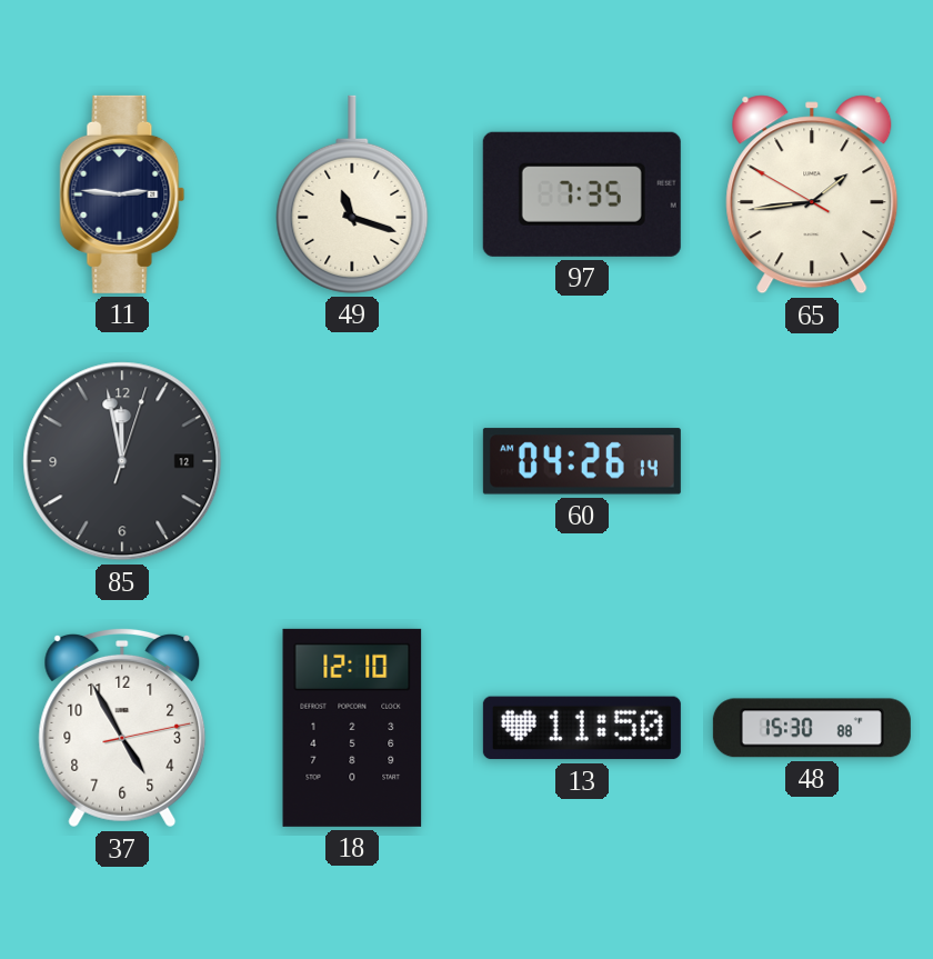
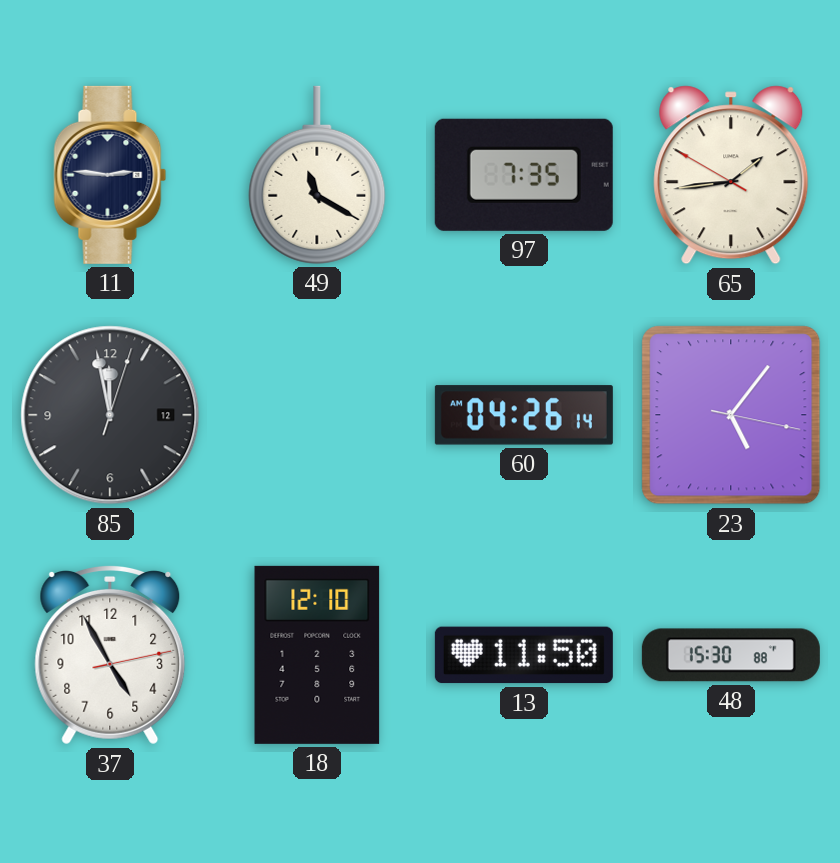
49: 11:18 -> 11:20 (317, 175)
23: none -> 5:06 (731, 415)
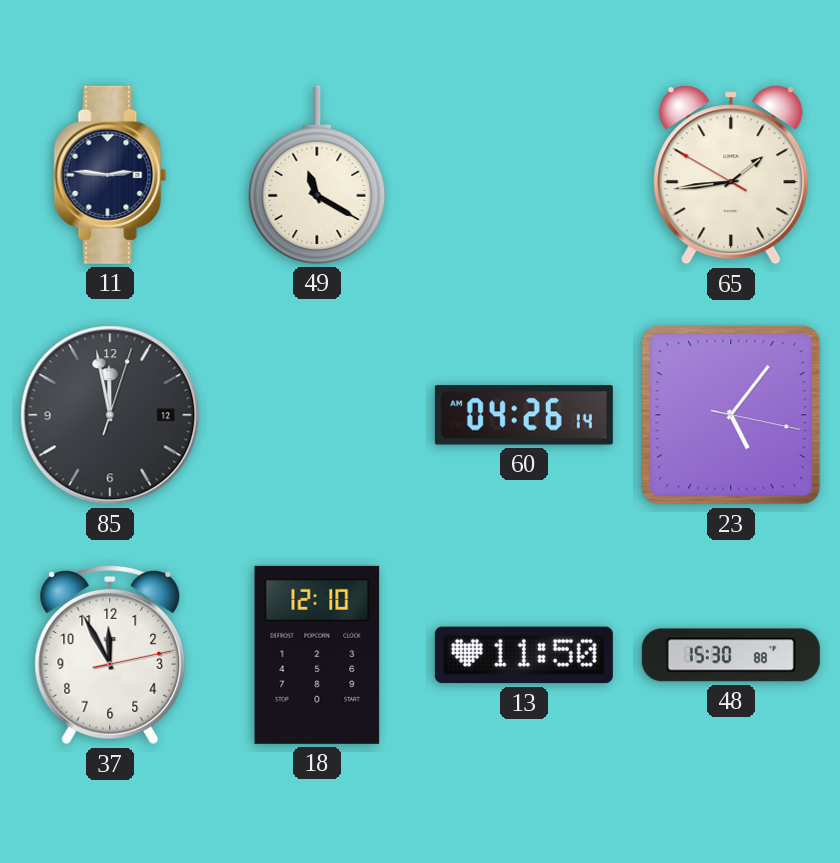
97: 7:35 -> none (524, 175)
37: 4:55 -> 11:55 (110, 655)
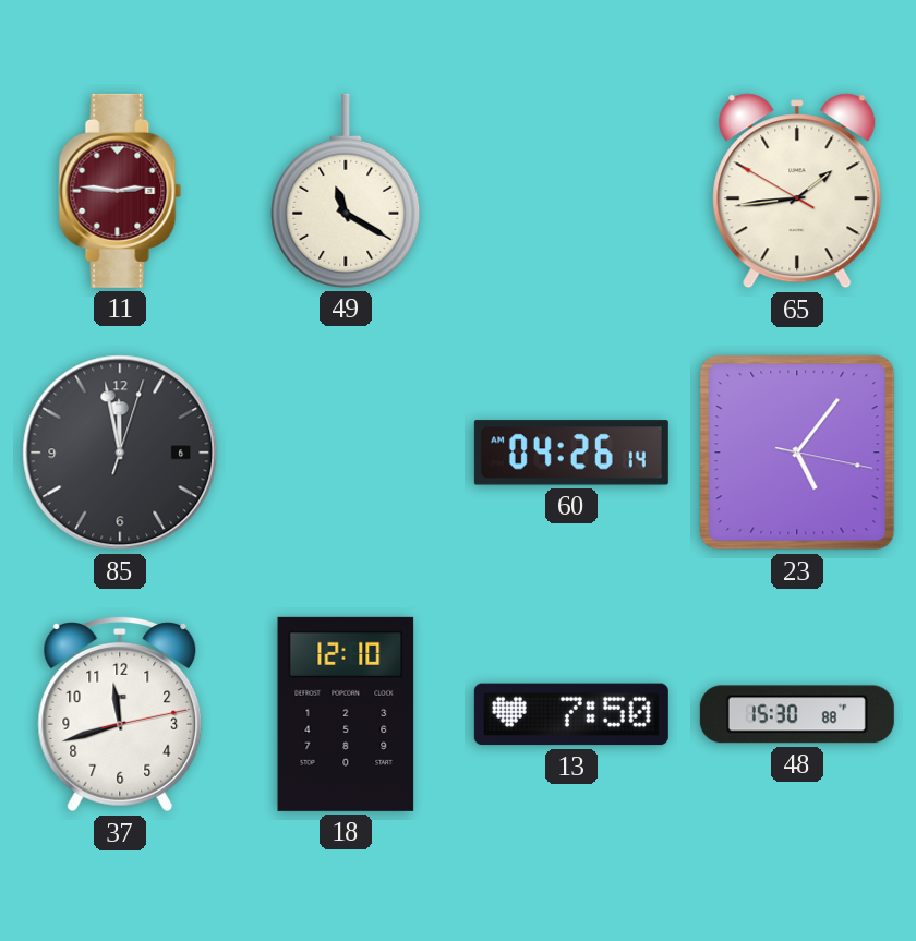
11 dial: navy -> burgundy (120, 191)
85 date: 12 -> 6 (120, 453)
37: 11:55 -> 11:42 (120, 714)
13: 11:50 -> 7:50 (571, 714)
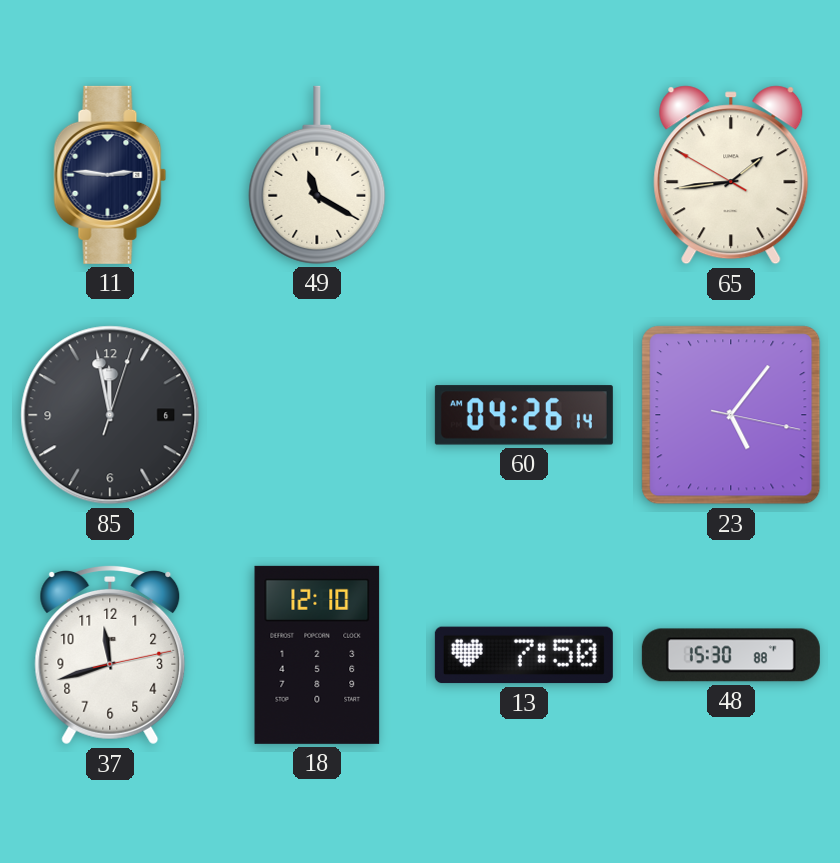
11 dial: burgundy -> navy (110, 175)
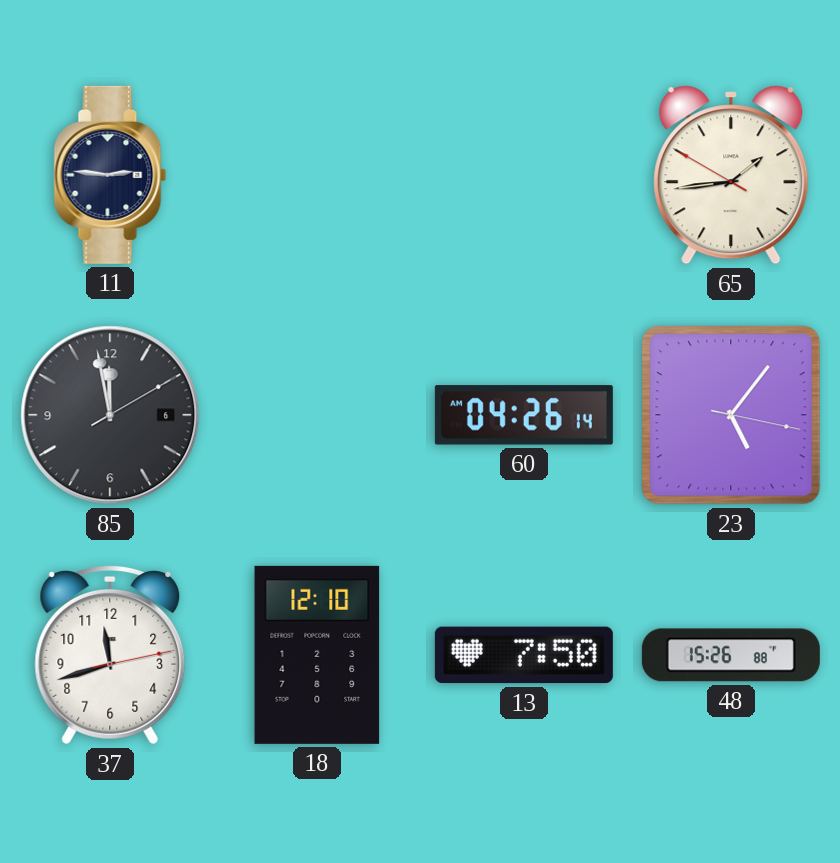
49: 11:20 -> none (317, 175)
85: 11:58:03 -> 11:58:10 (110, 415)
48: 15:30 -> 15:26 (731, 655)
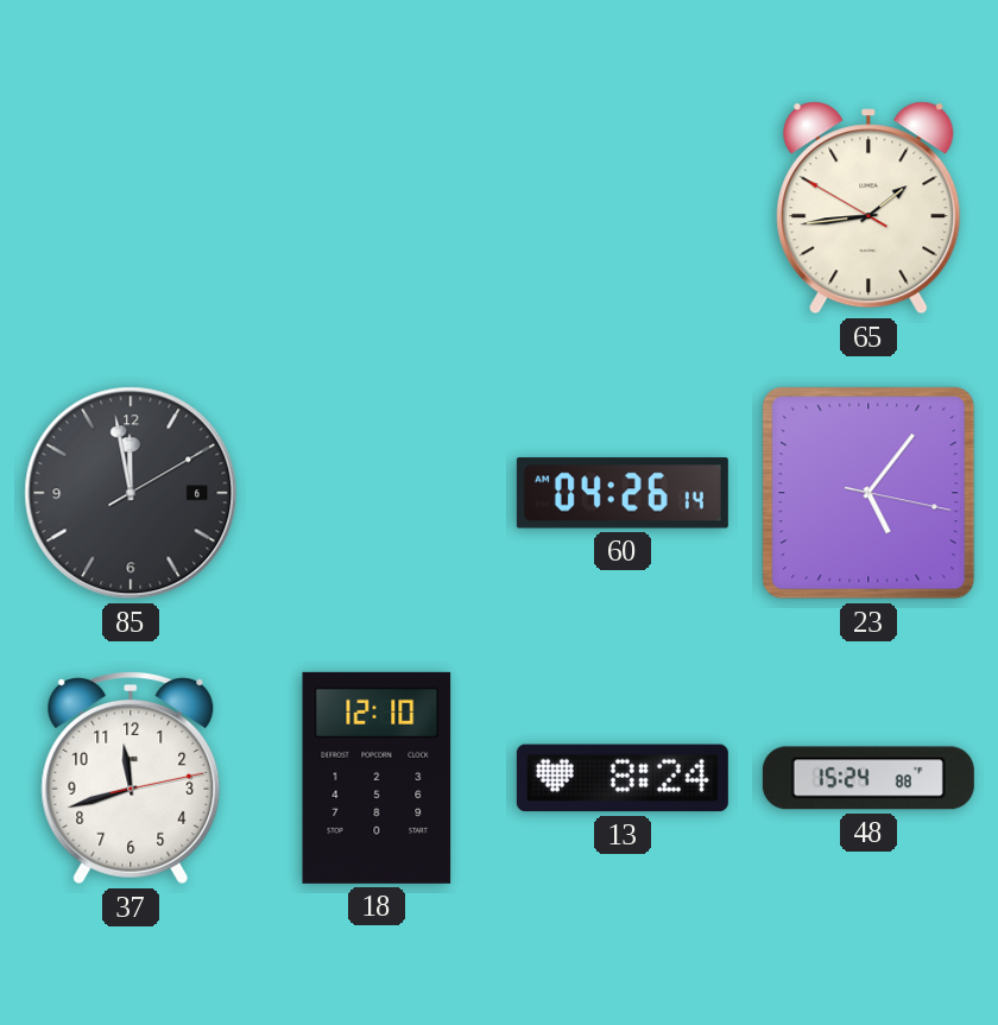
11: 2:46 -> none (110, 175)
13: 7:50 -> 8:24 (623, 778)
48: 15:26 -> 15:24 (868, 778)
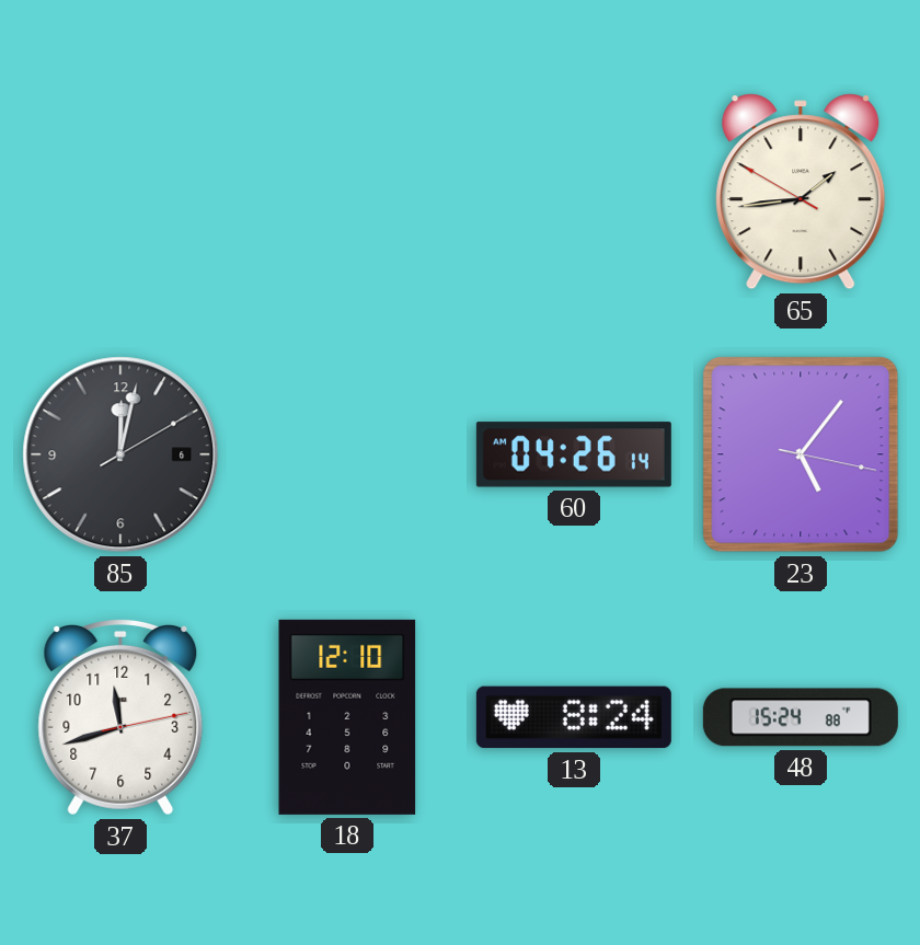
85: 11:58 -> 12:02 (120, 454)
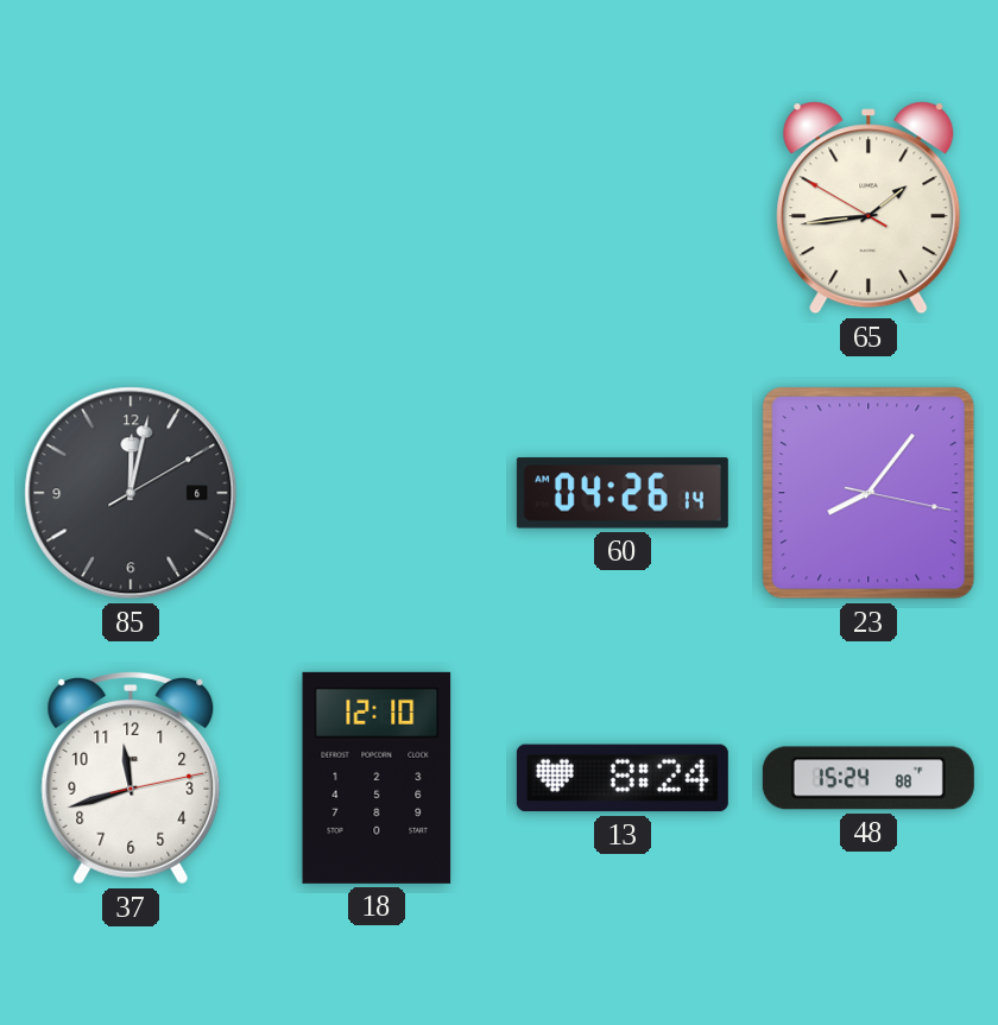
23: 5:06 -> 8:06 (868, 493)
